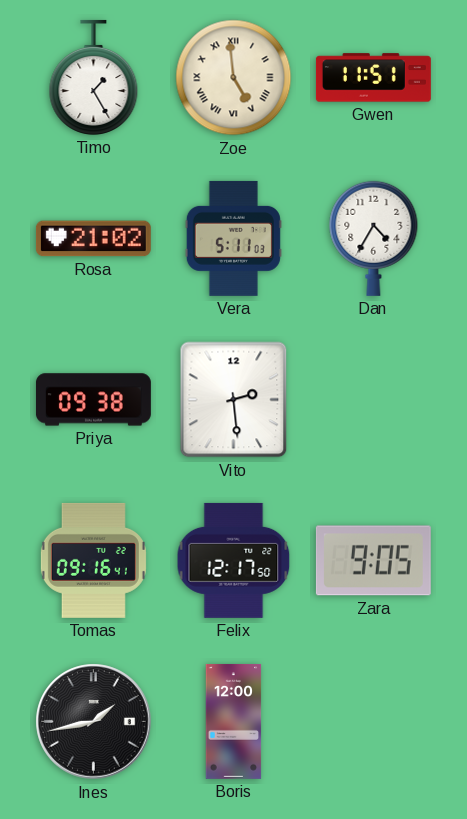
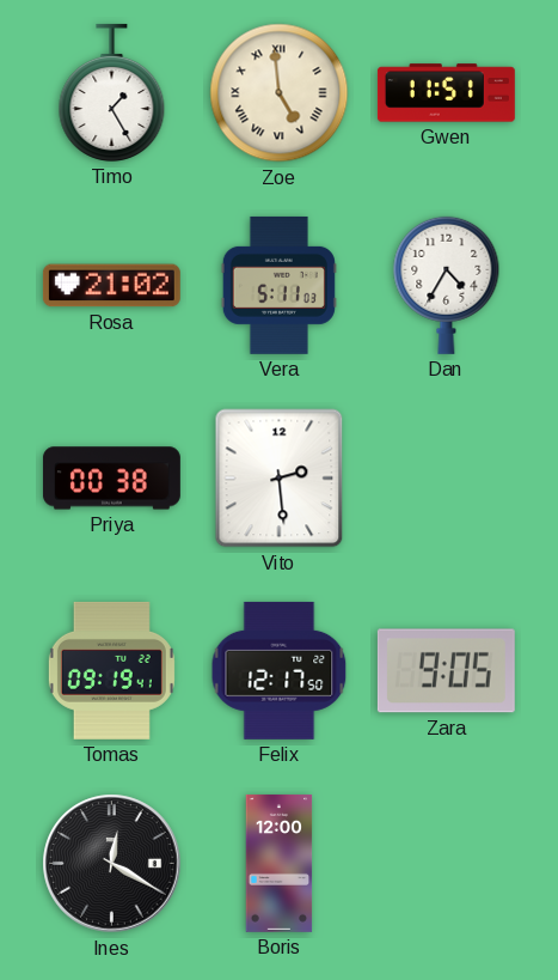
Priya: 09:38 -> 00:38 (111, 479)
Tomas: 09:16 -> 09:19 (111, 670)
Ines: 1:43 -> 12:20 (112, 864)
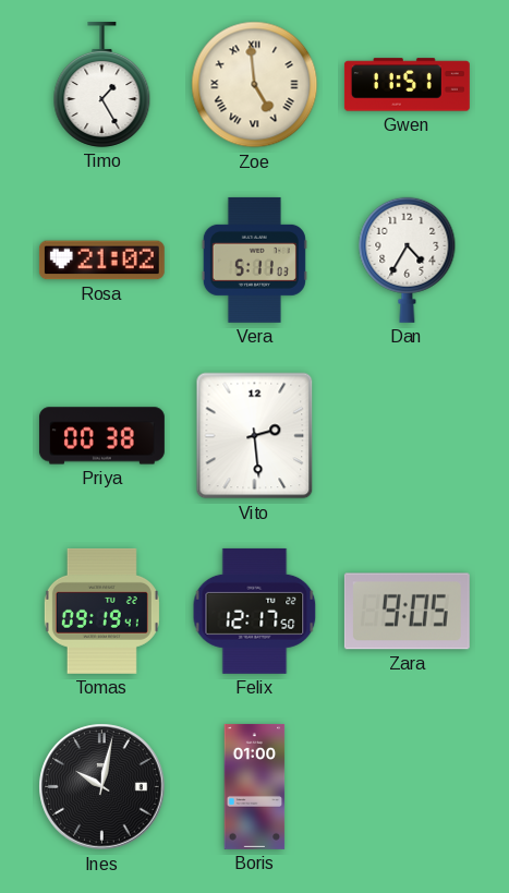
Ines: 12:20 -> 10:02 (102, 787)
Boris: 12:00 -> 01:00 (255, 786)
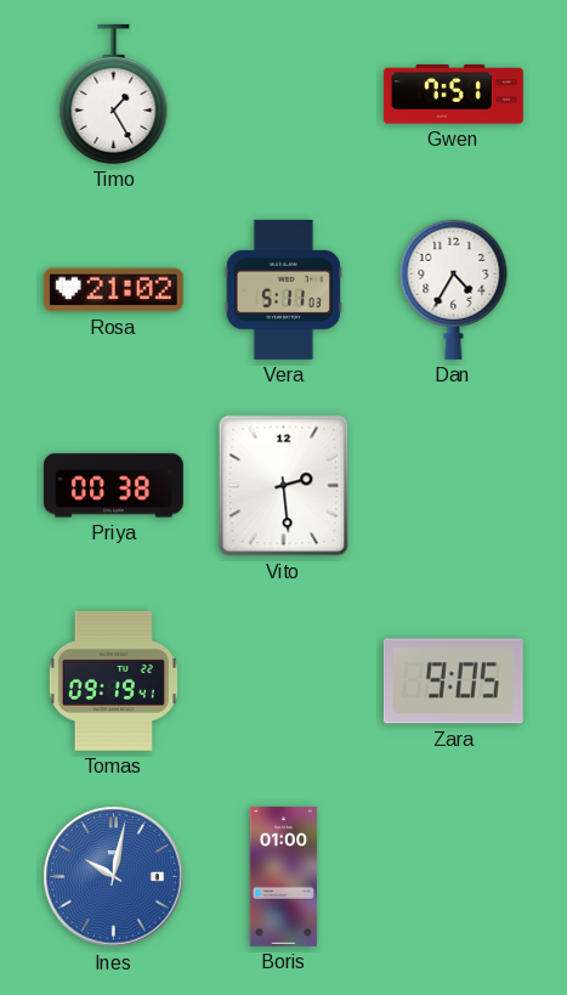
Zoe: 4:59 -> none (255, 85)
Gwen: 11:51 -> 7:51 (453, 95)
Felix: 12:17 -> none (255, 611)
Ines dial: black -> blue (114, 877)
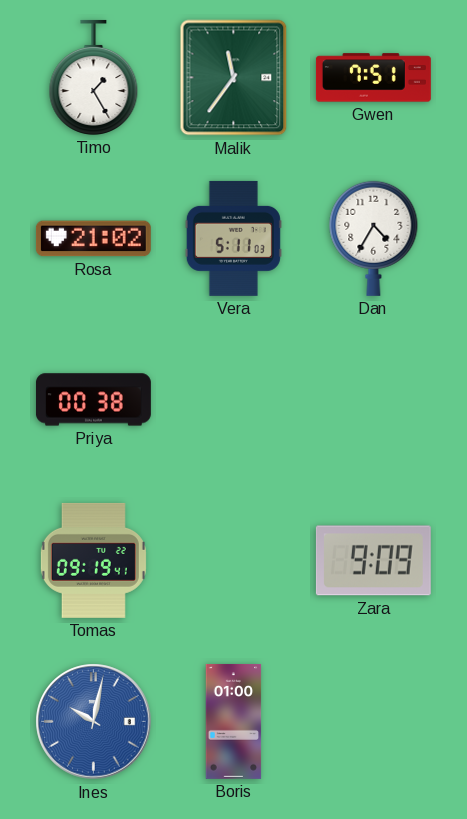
Malik: none -> 11:36 (234, 78)
Vito: 2:29 -> none (284, 486)
Zara: 9:05 -> 9:09 (373, 561)
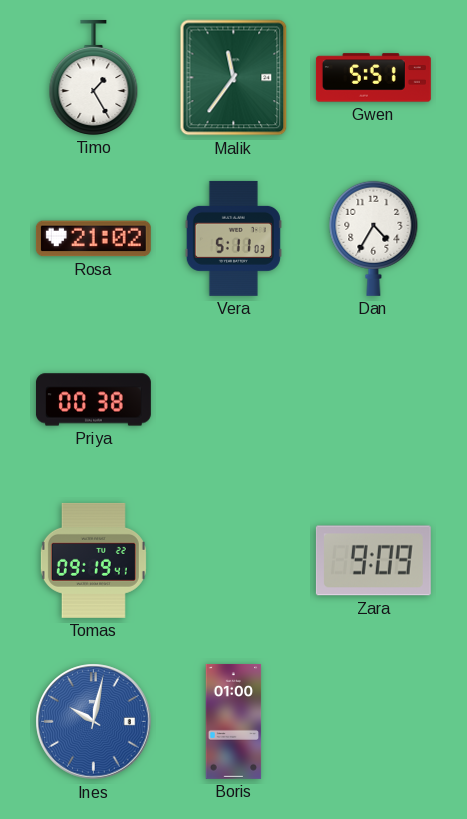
Gwen: 7:51 -> 5:51 (373, 78)
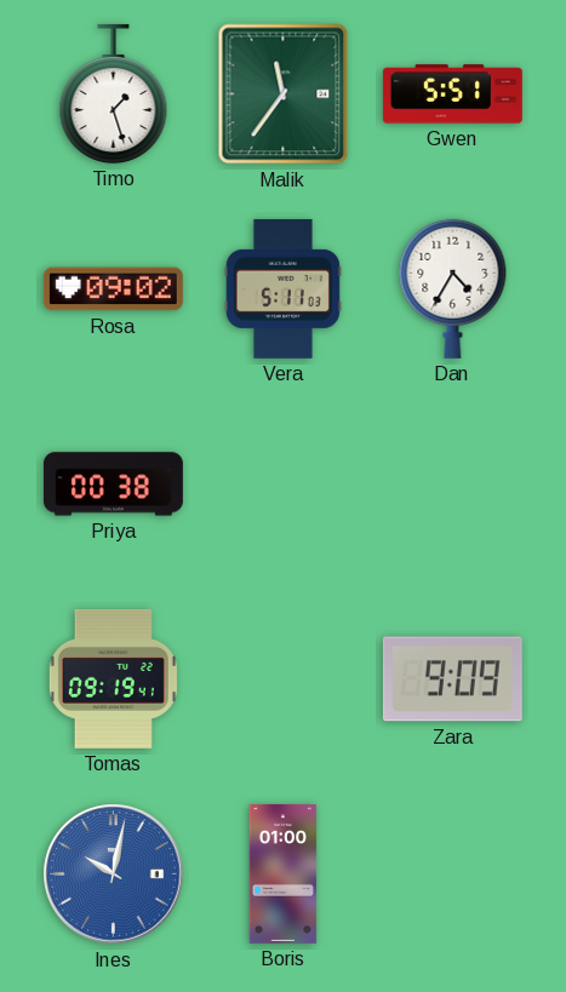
Timo: 1:25 -> 1:27 (114, 93)
Rosa: 21:02 -> 09:02 (113, 289)
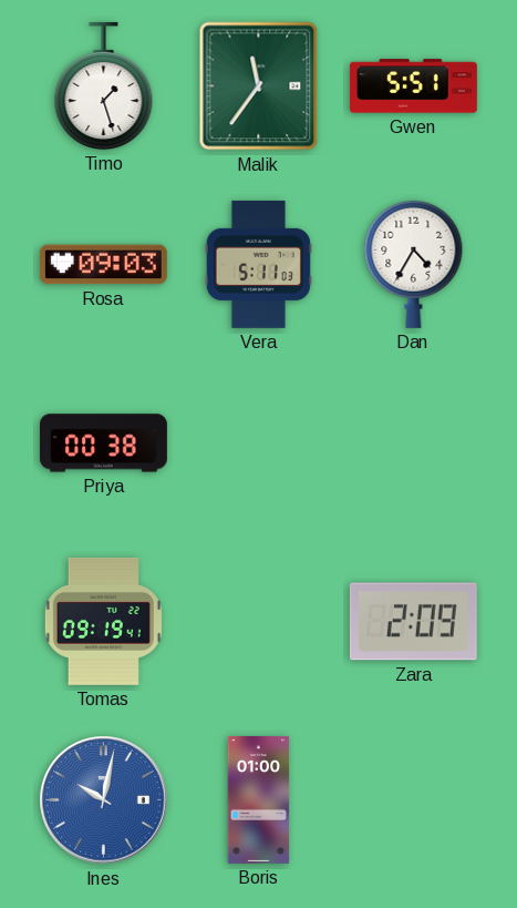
Rosa: 09:02 -> 09:03 (103, 265)
Zara: 9:09 -> 2:09 (413, 622)
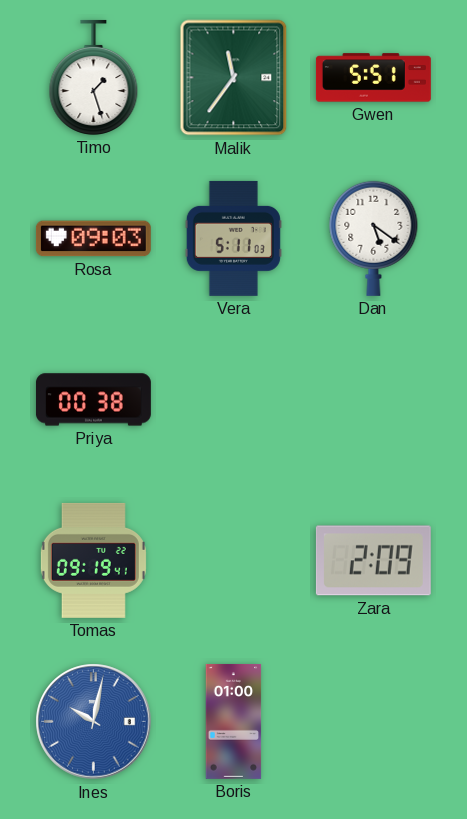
Dan: 4:35 -> 5:21 (374, 238)
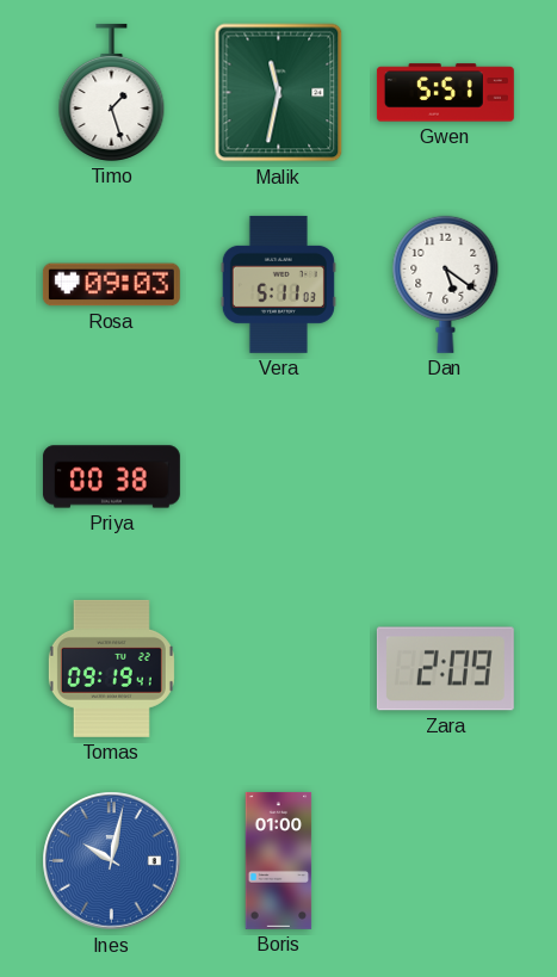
Malik: 11:36 -> 11:32 (279, 93)
